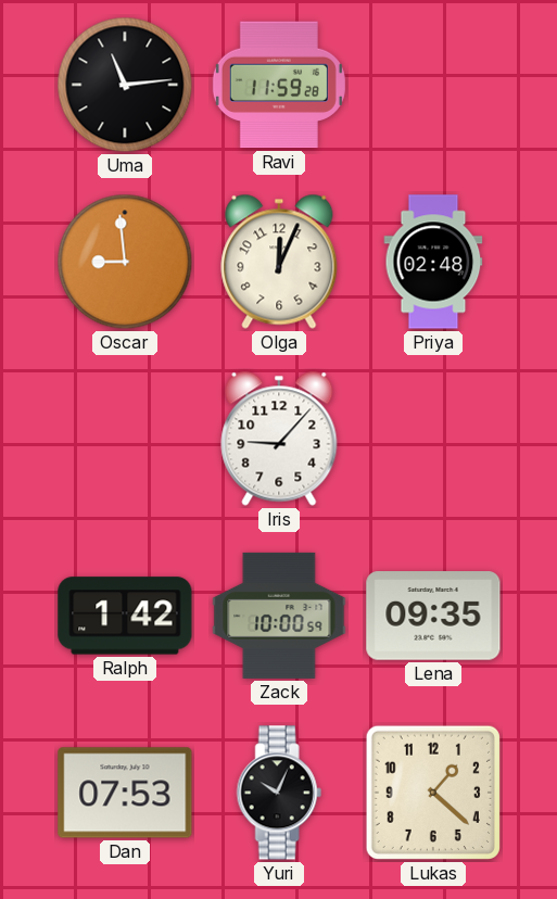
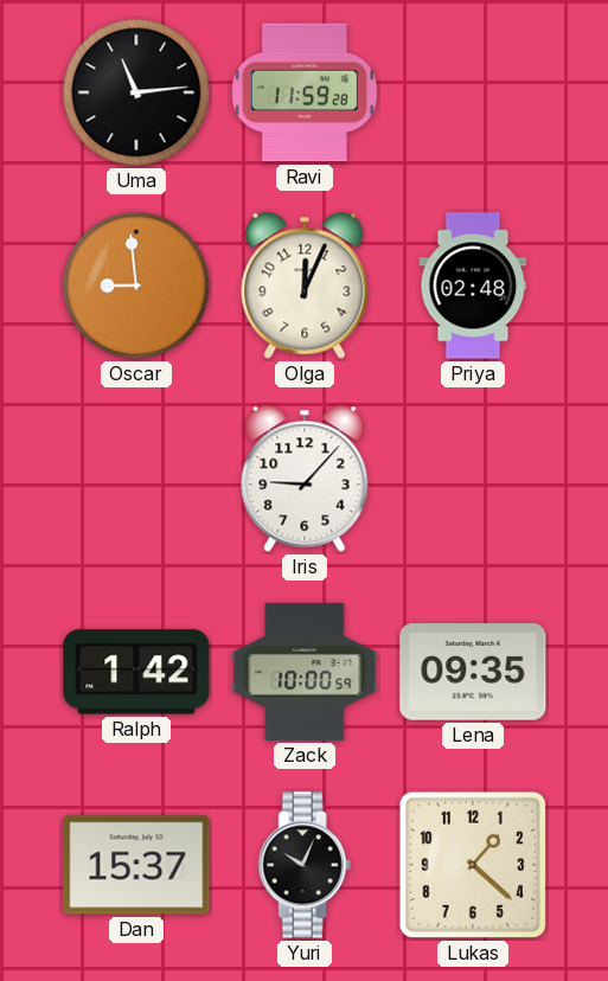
Dan: 07:53 -> 15:37 (136, 865)
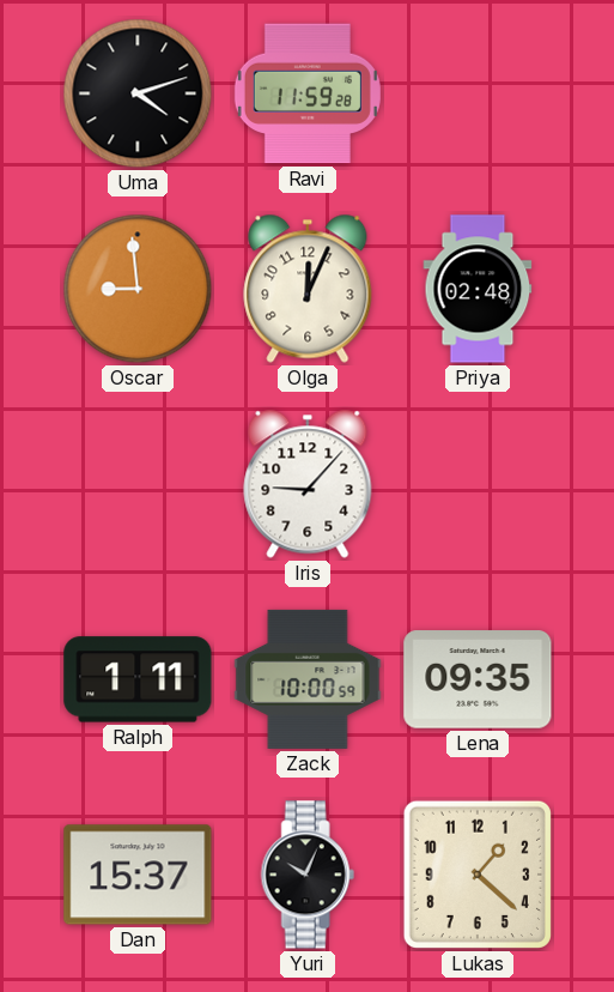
Uma: 11:14 -> 4:12 (138, 93)
Ralph: 1:42 -> 1:11 (138, 679)
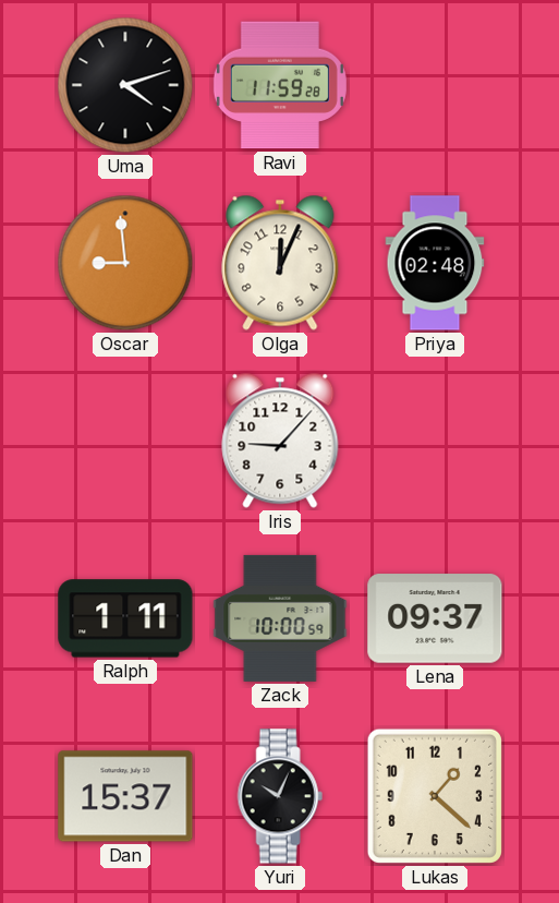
Lena: 09:35 -> 09:37 (435, 618)
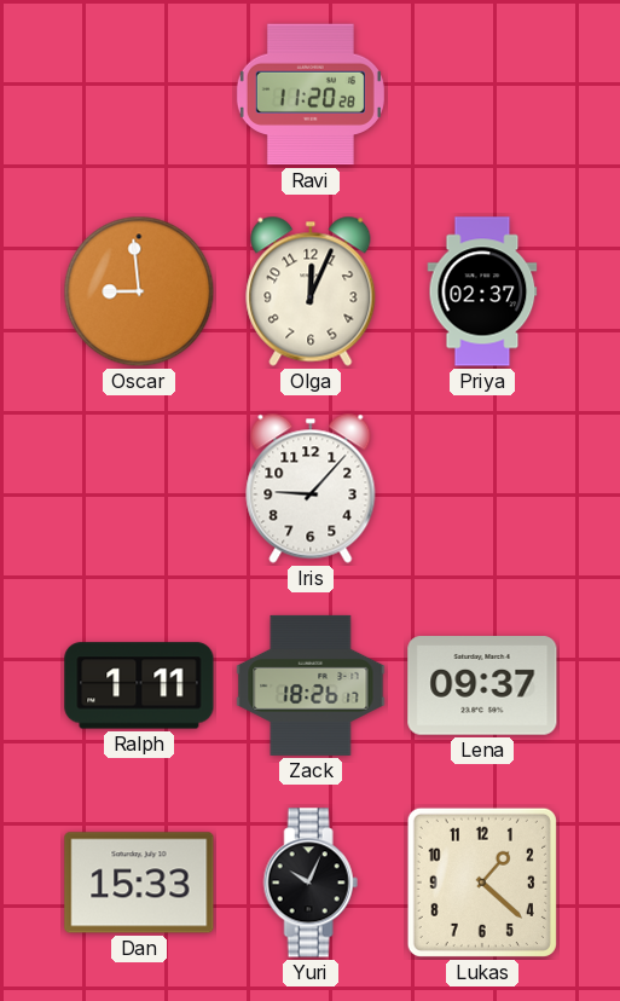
Uma: 4:12 -> none (125, 85)
Ravi: 11:59 -> 11:20 (311, 94)
Priya: 02:48 -> 02:37 (482, 291)
Zack: 10:00 -> 18:26 (311, 685)
Dan: 15:37 -> 15:33 (139, 883)
